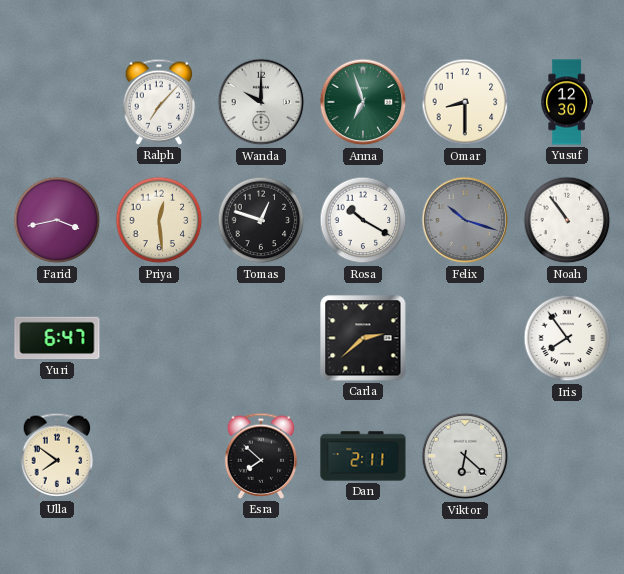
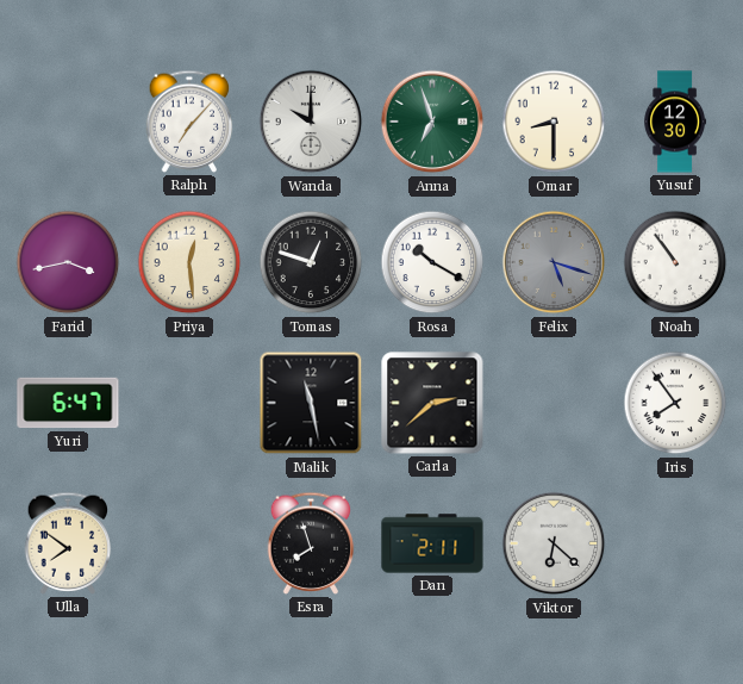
Felix: 10:18 -> 5:18 (554, 262)
Malik: none -> 11:28 (311, 403)
Esra: 7:52 -> 7:57 (311, 543)
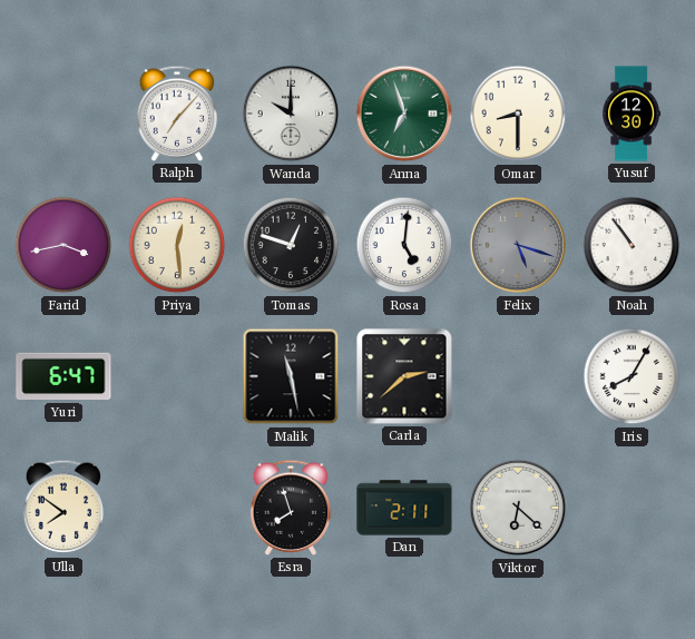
Rosa: 10:20 -> 5:01 (404, 245)
Iris: 7:54 -> 8:05 (632, 376)
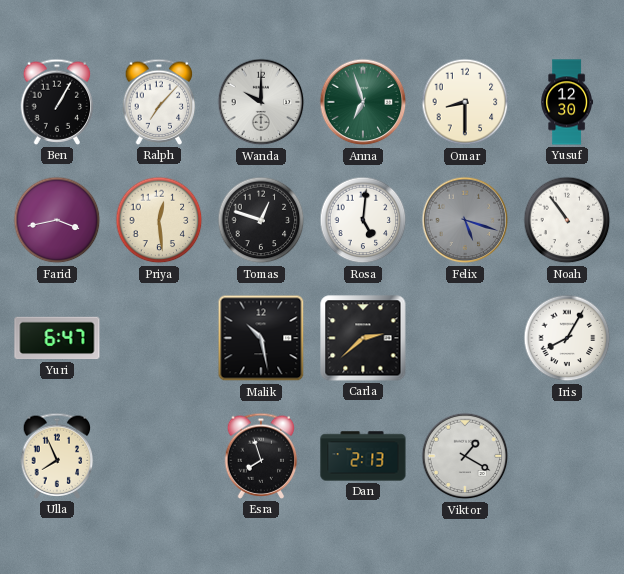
Ben: none -> 1:05 (57, 102)
Malik: 11:28 -> 10:28 (261, 338)
Ulla: 7:51 -> 7:56 (57, 456)
Dan: 2:11 -> 2:13 (363, 456)
Viktor: 6:22 -> 1:20 (465, 456)
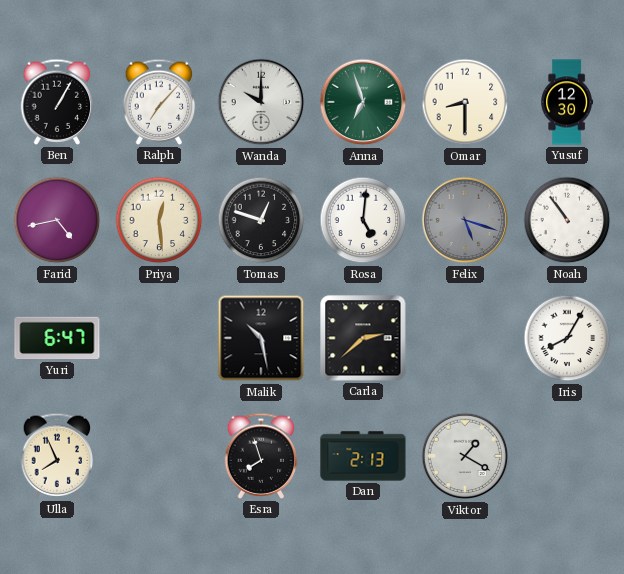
Farid: 3:43 -> 4:43 (57, 220)
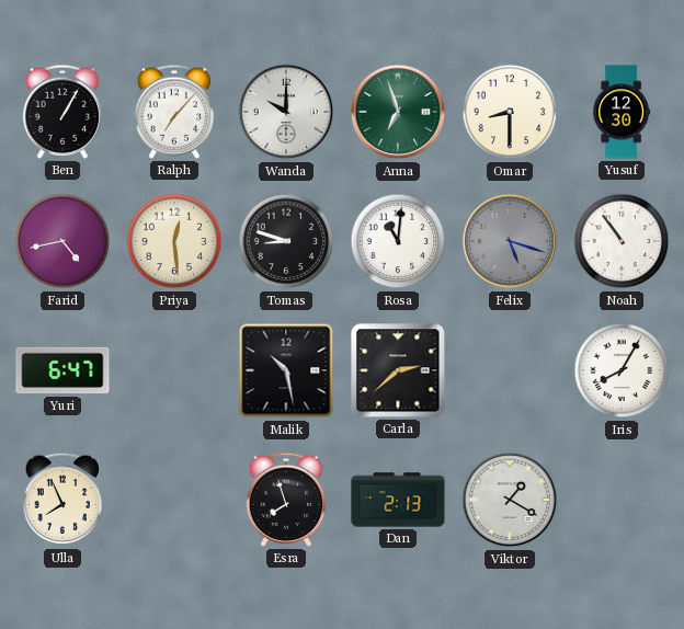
Tomas: 12:48 -> 8:48 (286, 241)
Rosa: 5:01 -> 11:01 (398, 241)
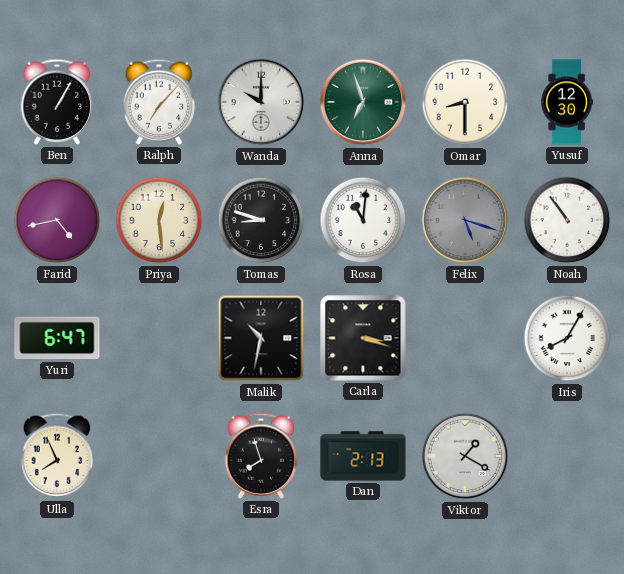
Malik: 10:28 -> 10:32 (261, 338)
Carla: 2:38 -> 3:18 (363, 338)
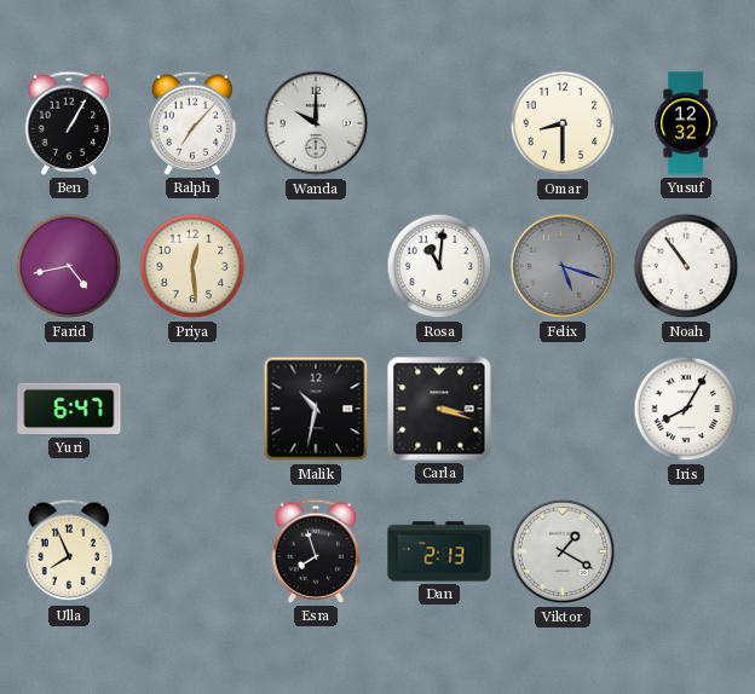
Anna: 6:57 -> none (363, 102)
Yusuf: 12:30 -> 12:32 (686, 123)
Tomas: 8:48 -> none (261, 220)
